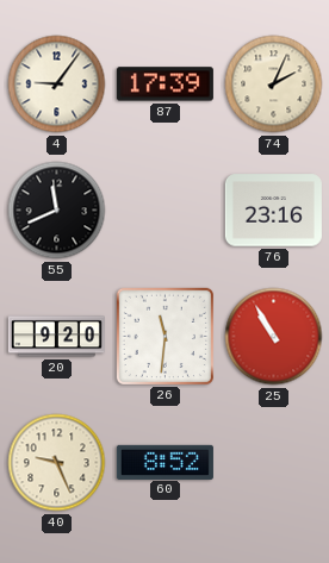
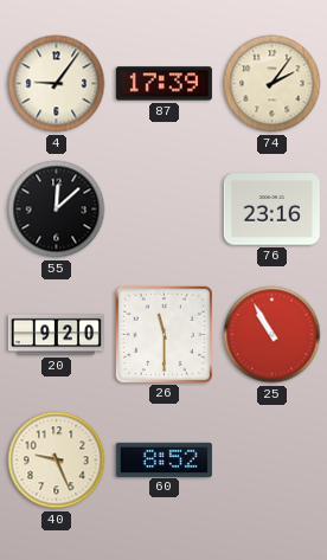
74: 2:04 -> 2:06 (272, 84)
55: 11:41 -> 12:08 (57, 210)
26: 11:31 -> 11:30 (163, 334)
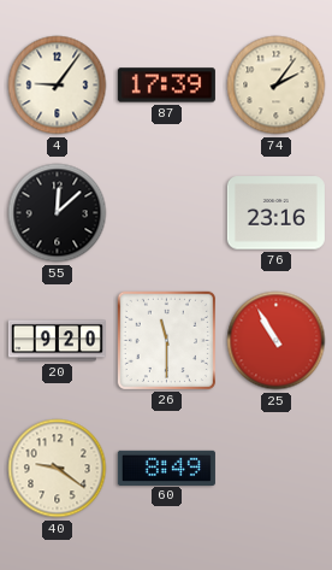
40: 9:26 -> 9:21 (58, 469)
60: 8:52 -> 8:49 (166, 468)
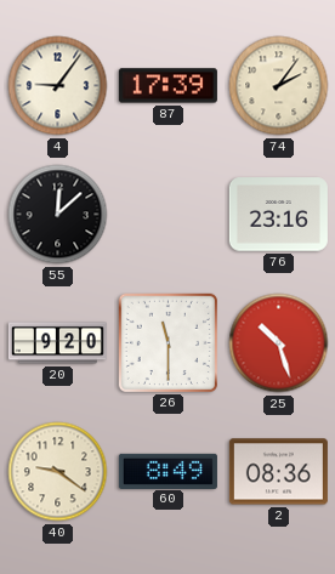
25: 10:55 -> 10:27 (279, 343)
2: none -> 08:36 (278, 472)
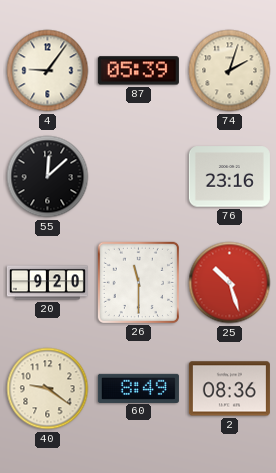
87: 17:39 -> 05:39 (138, 71)
74: 2:06 -> 2:03 (230, 71)
